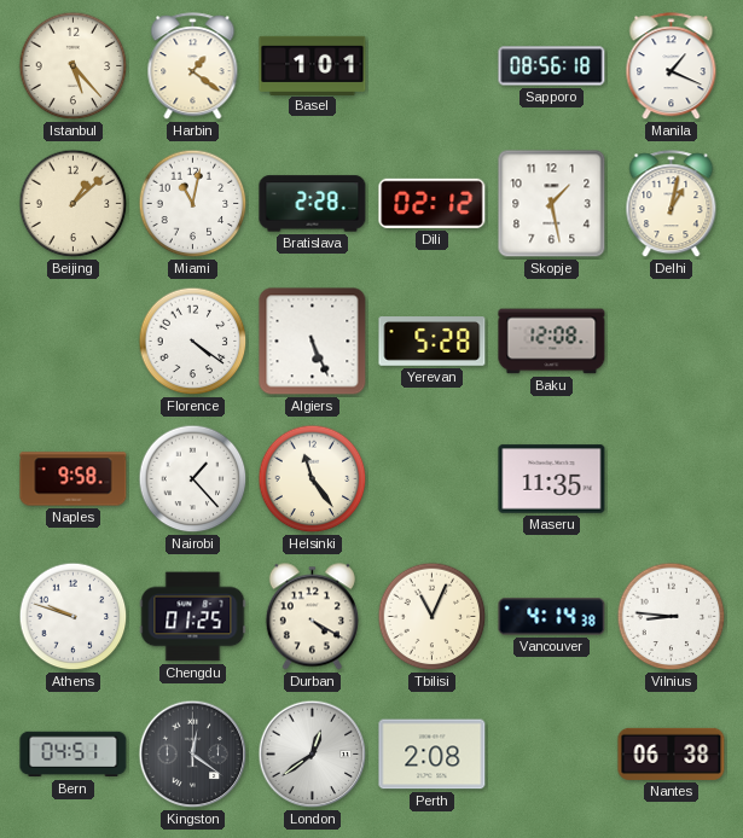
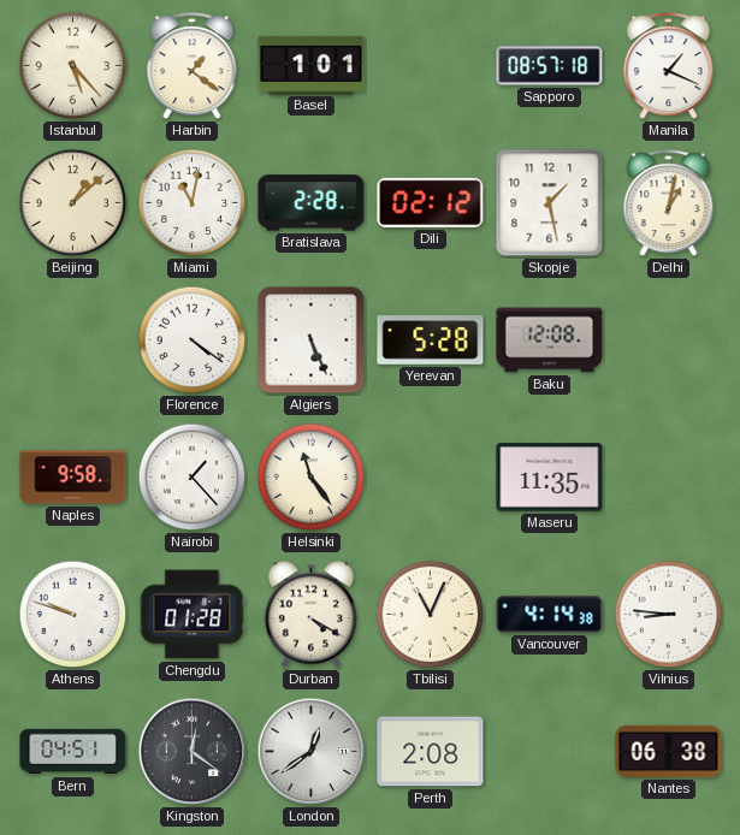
Sapporo: 08:56 -> 08:57 (550, 66)
Chengdu: 01:25 -> 01:28 (193, 615)
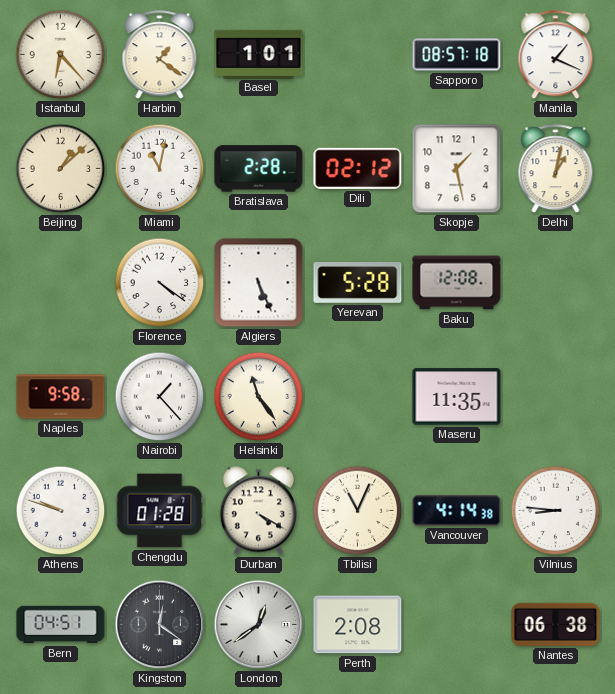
Istanbul: 5:23 -> 6:23 (61, 55)
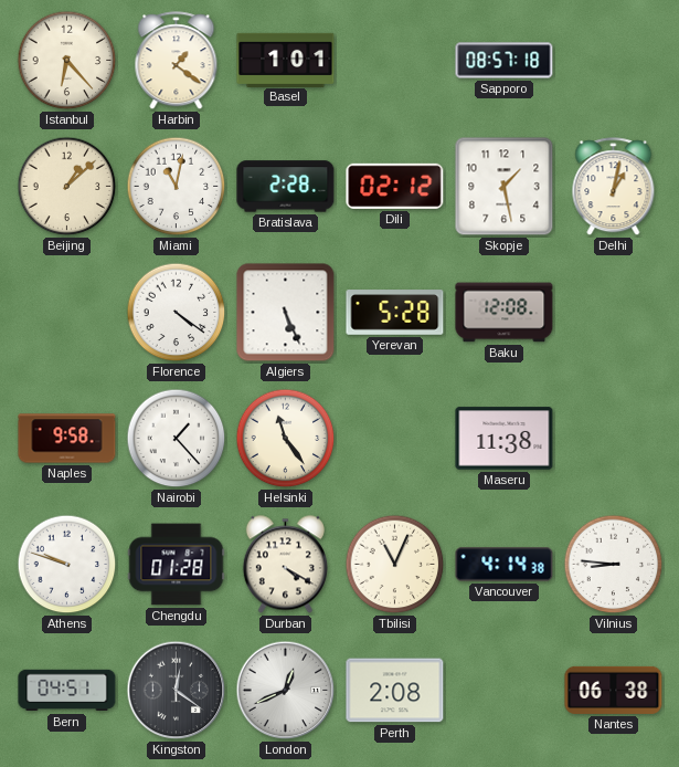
Manila: 1:19 -> none (556, 55)
Maseru: 11:35 -> 11:38 (505, 439)
London: 12:39 -> 12:41 (286, 691)
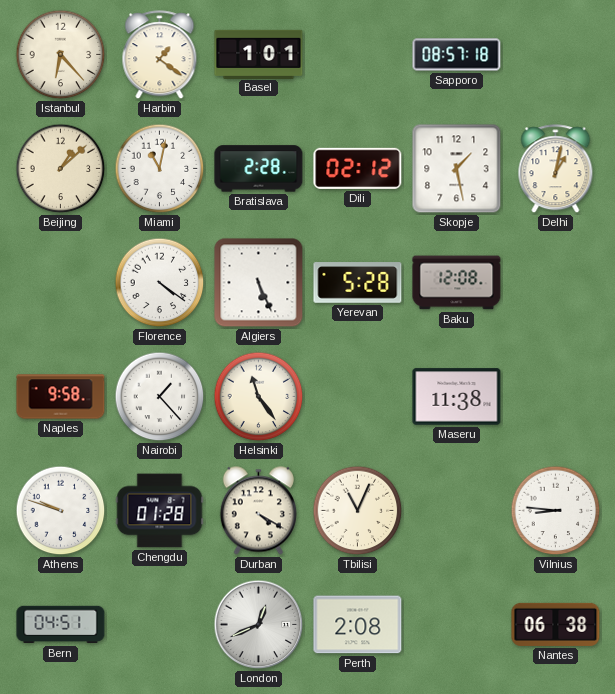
Vancouver: 4:14 -> none (505, 565)
Kingston: 12:21 -> none (177, 691)
